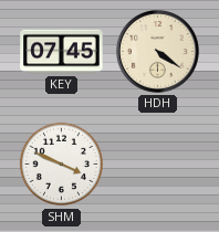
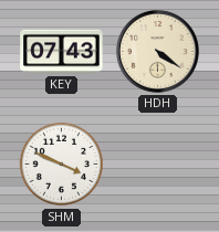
KEY: 07:45 -> 07:43 (62, 52)
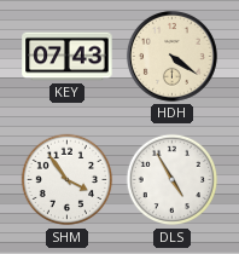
SHM: 3:49 -> 3:54 (68, 180)
DLS: none -> 4:55 (173, 180)
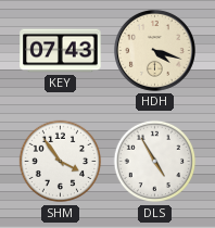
HDH: 4:21 -> 4:18 (154, 50)
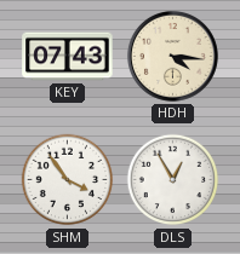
HDH: 4:18 -> 4:16 (172, 56)
DLS: 4:55 -> 12:55 (173, 180)
